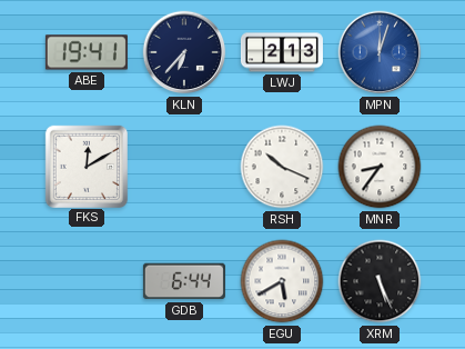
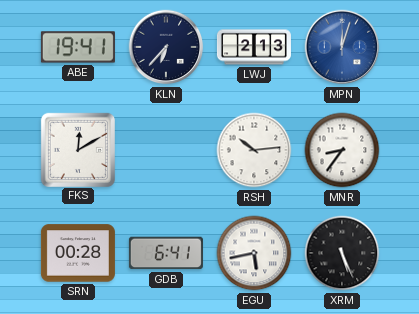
RSH: 10:19 -> 10:14 (254, 150)
SRN: none -> 00:28 (78, 253)
GDB: 6:44 -> 6:41 (166, 253)
EGU: 5:40 -> 5:43 (254, 253)
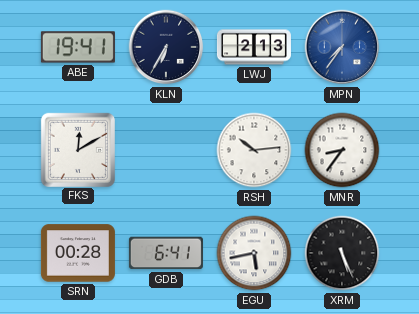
KLN: 6:37 -> 6:35 (166, 47)
MPN: 12:03 -> 7:36 (342, 47)
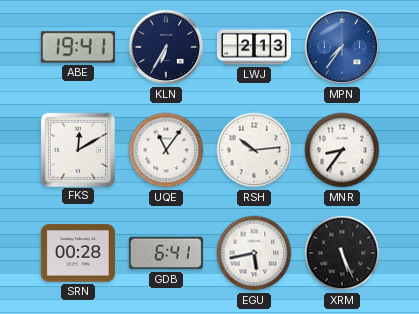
UQE: none -> 11:06 (166, 150)
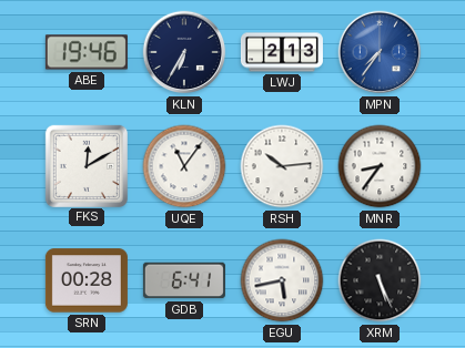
ABE: 19:41 -> 19:46 (87, 52)
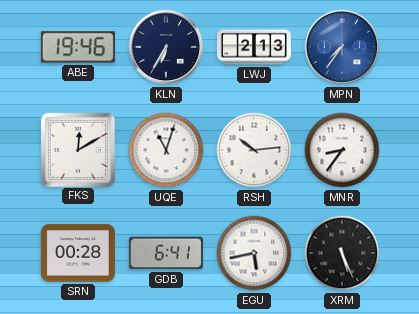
UQE: 11:06 -> 11:03 (166, 150)
